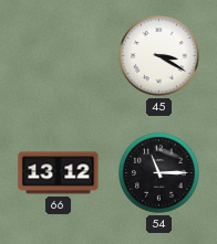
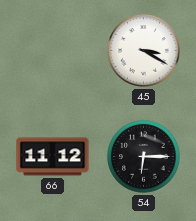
66: 13:12 -> 11:12 (53, 157)
54: 11:15 -> 6:15 (144, 157)
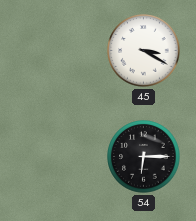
66: 11:12 -> none (53, 157)
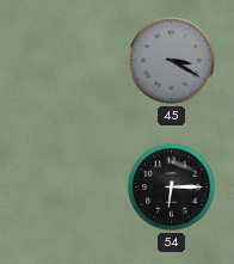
45 dial: white -> grey (172, 61)
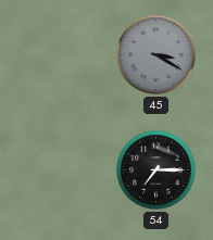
54: 6:15 -> 7:15 (156, 170)
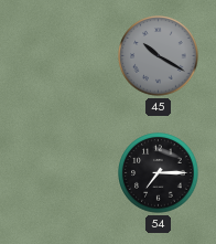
45: 3:20 -> 10:20 (159, 56)
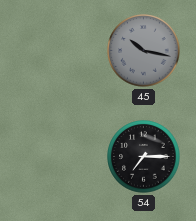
45: 10:20 -> 10:17 (144, 51)
